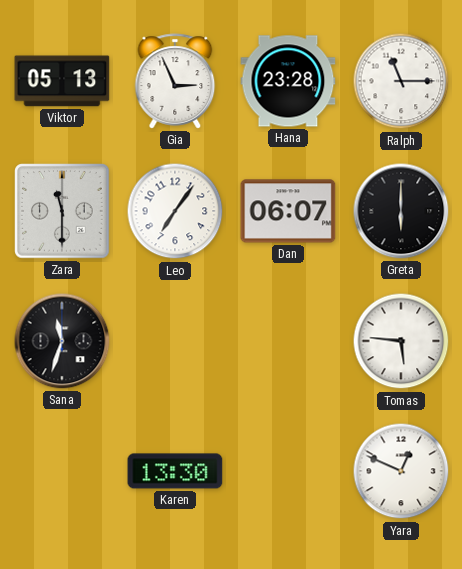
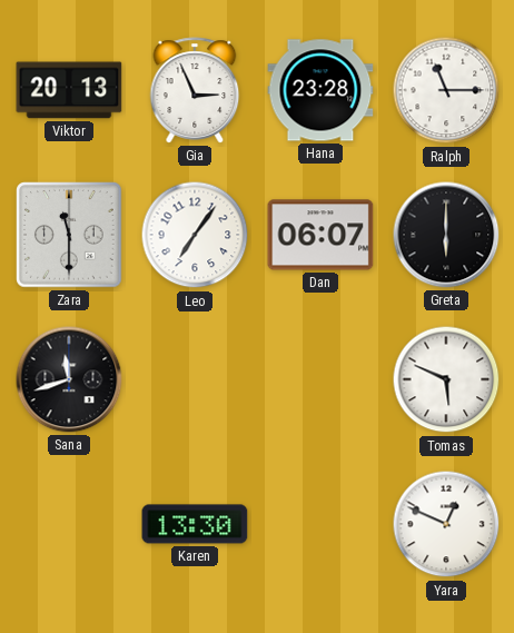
Viktor: 05:13 -> 20:13 (69, 90)
Sana: 11:33 -> 11:42 (69, 379)
Tomas: 5:46 -> 5:49 (446, 379)
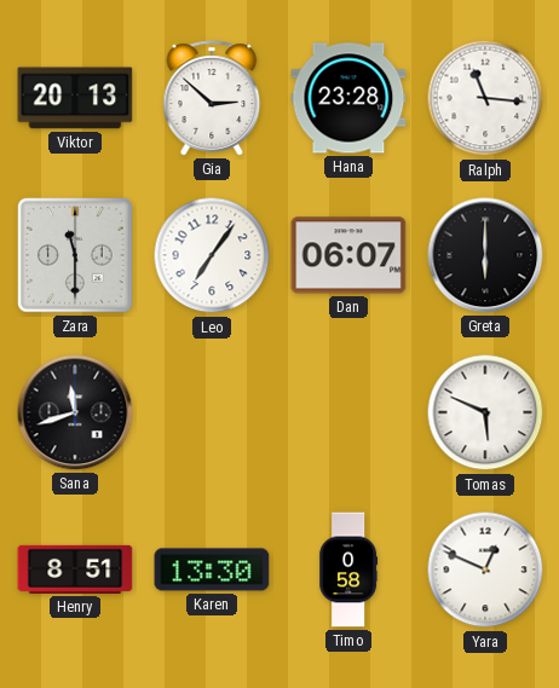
Gia: 2:56 -> 2:52 (212, 98)
Ralph: 11:15 -> 11:16 (485, 98)
Henry: none -> 8:51 (75, 570)
Timo: none -> 0:58 (348, 570)
